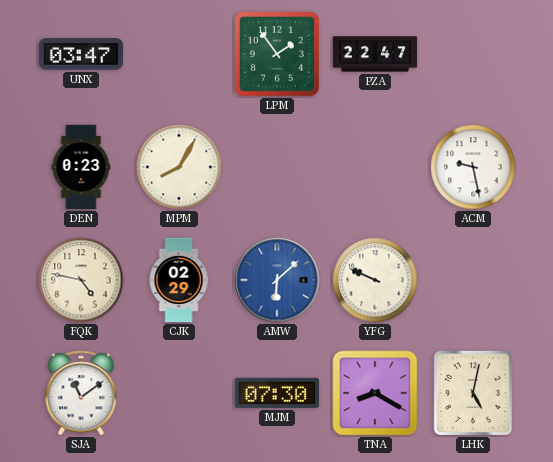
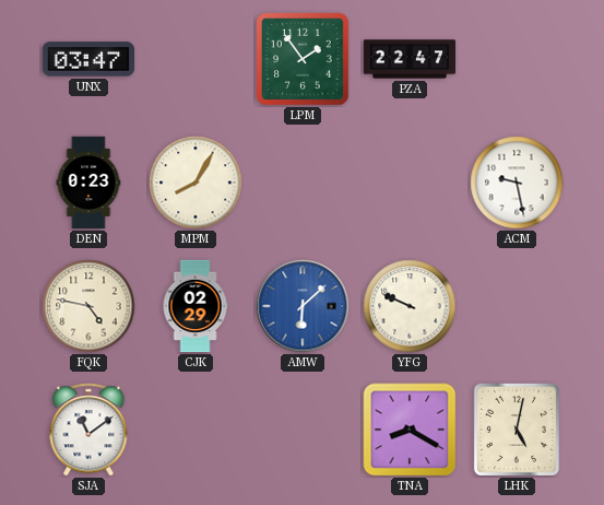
MJM: 07:30 -> none (276, 393)
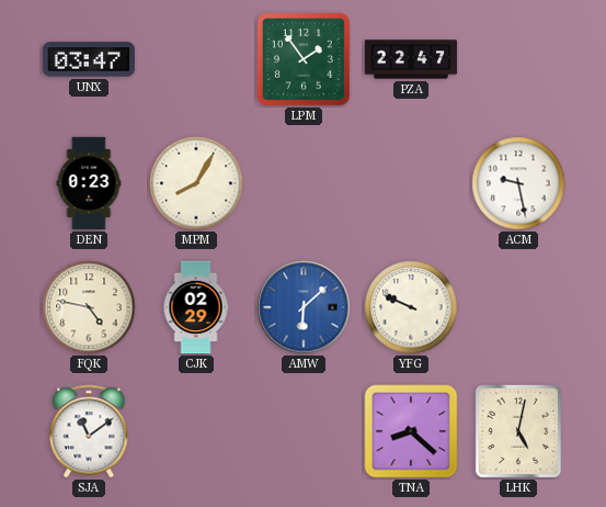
TNA: 8:20 -> 8:22 (411, 431)
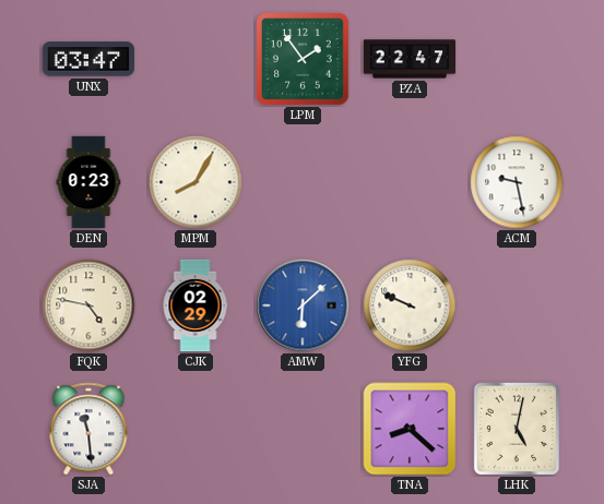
SJA: 11:09 -> 11:29 (88, 429)
